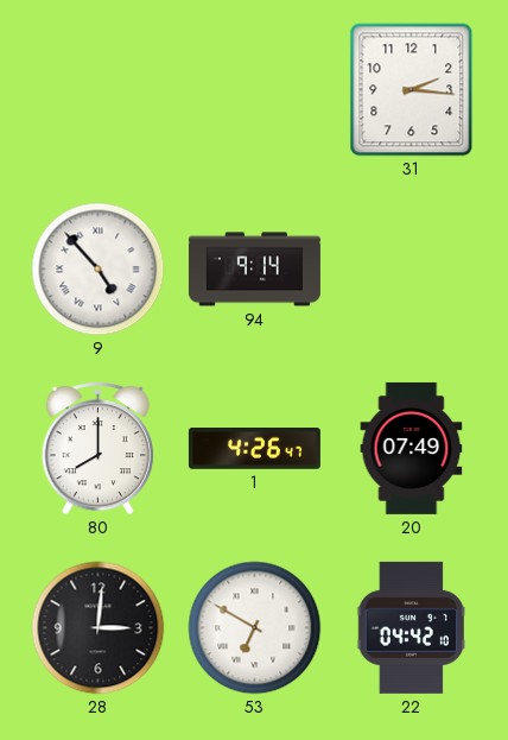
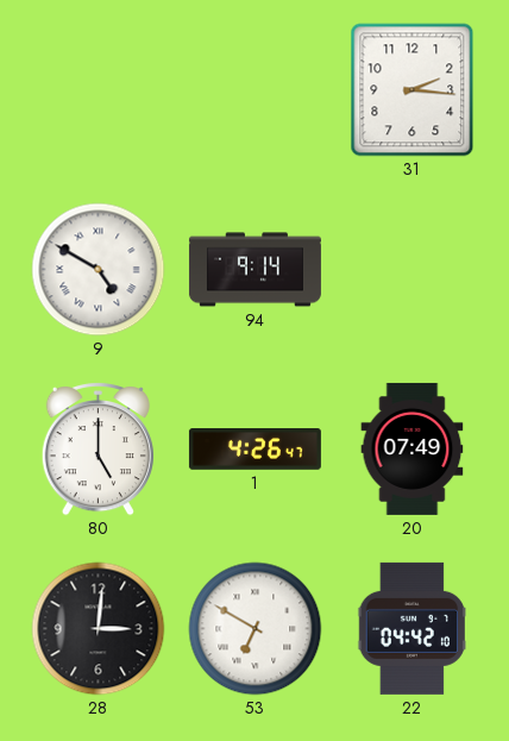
9: 4:53 -> 4:50 (99, 270)
80: 8:00 -> 5:00 (98, 448)
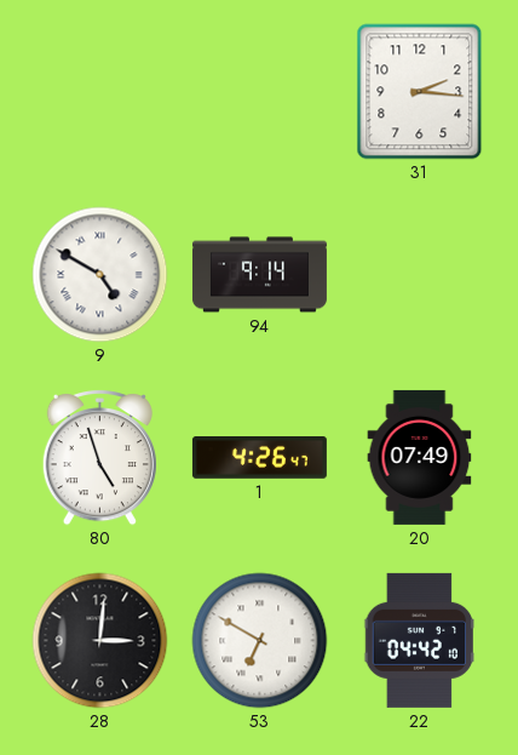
80: 5:00 -> 4:57 (99, 457)
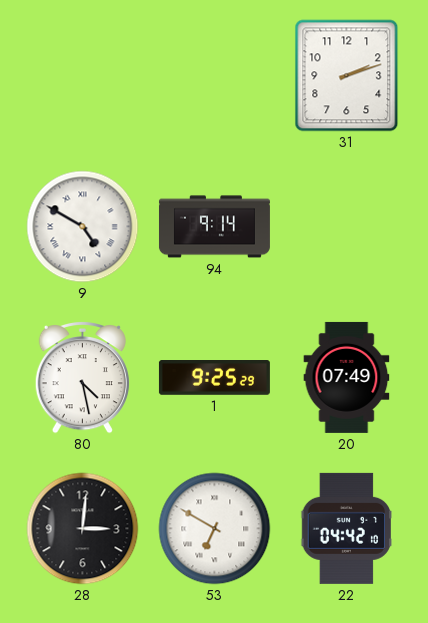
31: 2:16 -> 2:12 (347, 76)
80: 4:57 -> 4:28 (82, 377)
1: 4:26 -> 9:25 (214, 378)
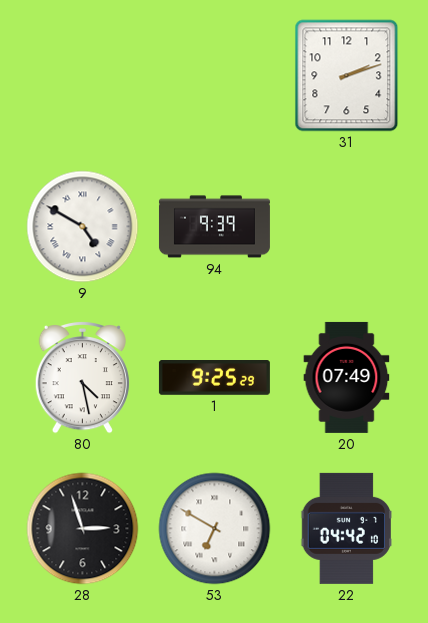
94: 9:14 -> 9:39 (214, 227)
28: 3:01 -> 2:57 (83, 529)
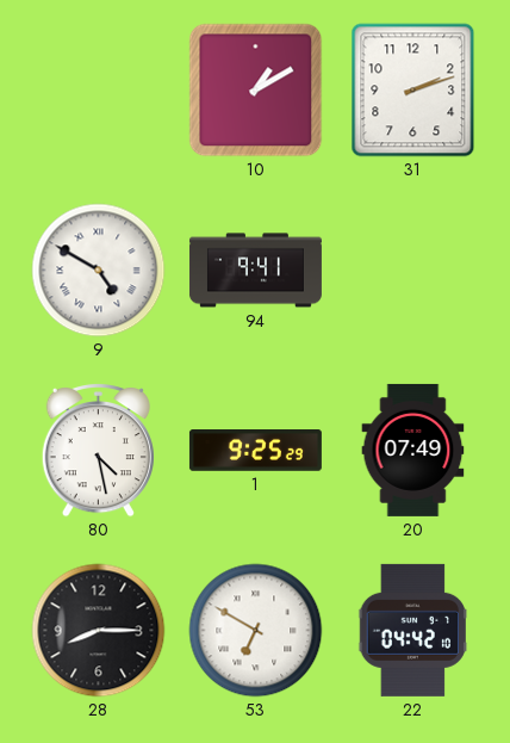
10: none -> 1:10 (256, 91)
94: 9:39 -> 9:41 (255, 271)
28: 2:57 -> 8:15 (99, 631)
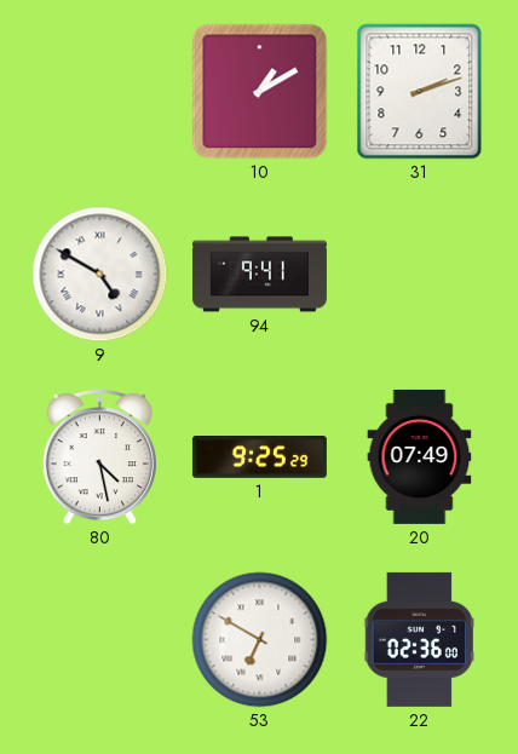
28: 8:15 -> none (99, 631)
22: 04:42 -> 02:36 (419, 639)
